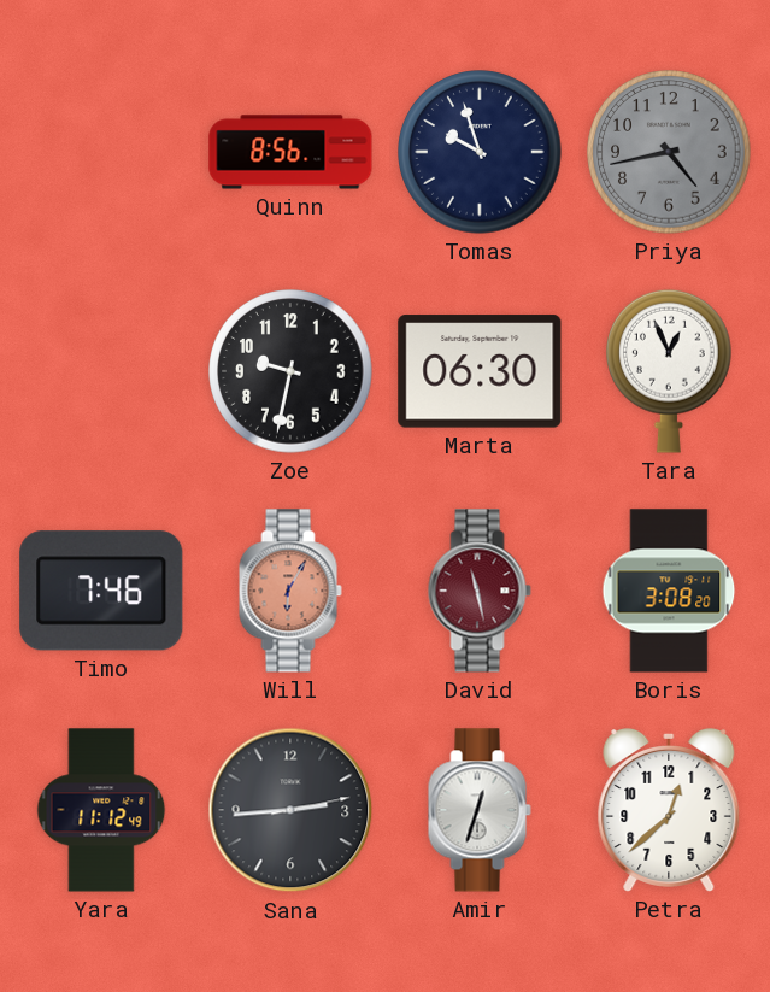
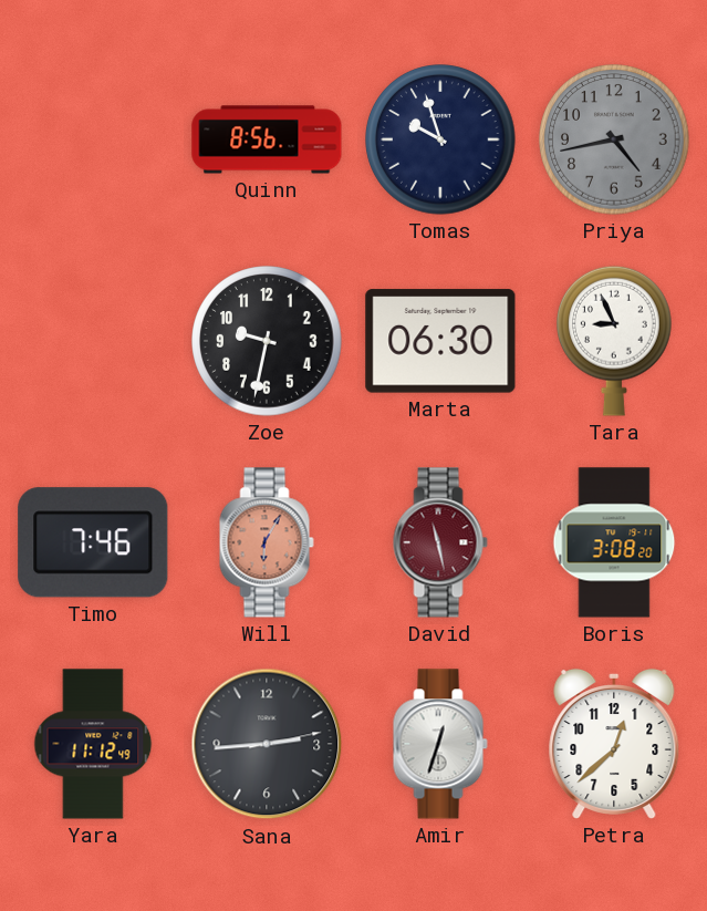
Tara: 12:56 -> 8:56 (615, 341)
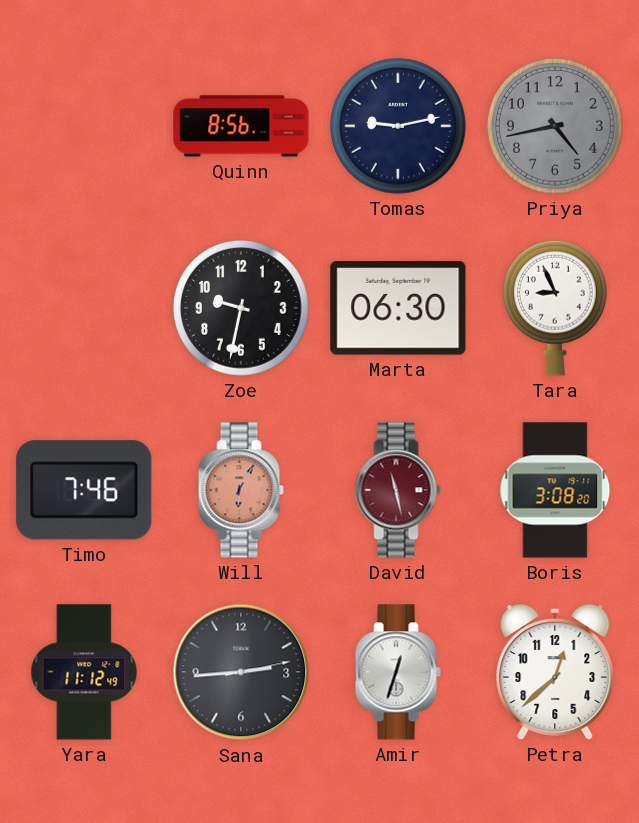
Tomas: 9:57 -> 9:13 (398, 126)
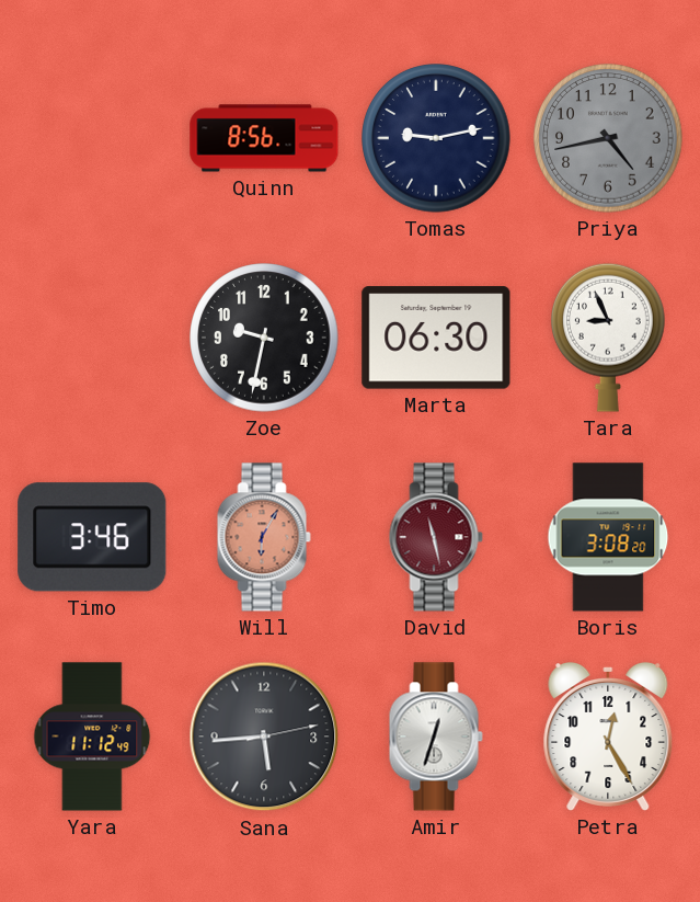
Timo: 7:46 -> 3:46 (92, 537)
Sana: 2:44 -> 5:44 (264, 737)
Petra: 12:38 -> 12:25 (608, 737)
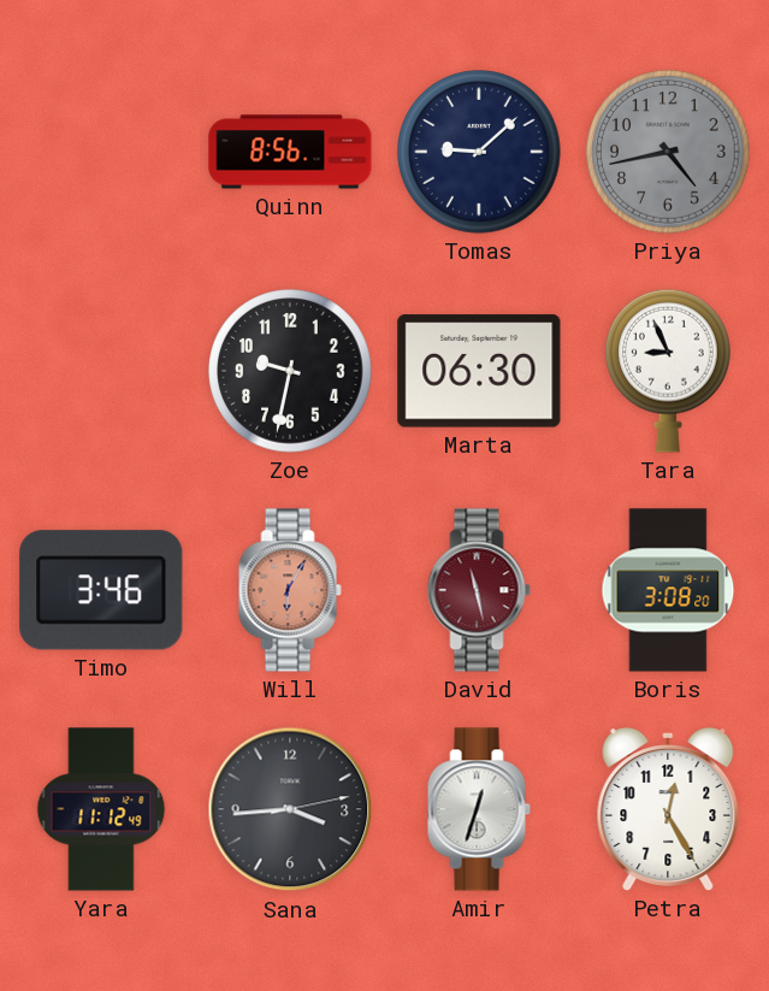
Tomas: 9:13 -> 9:08 (479, 152)
Sana: 5:44 -> 3:44 (290, 809)
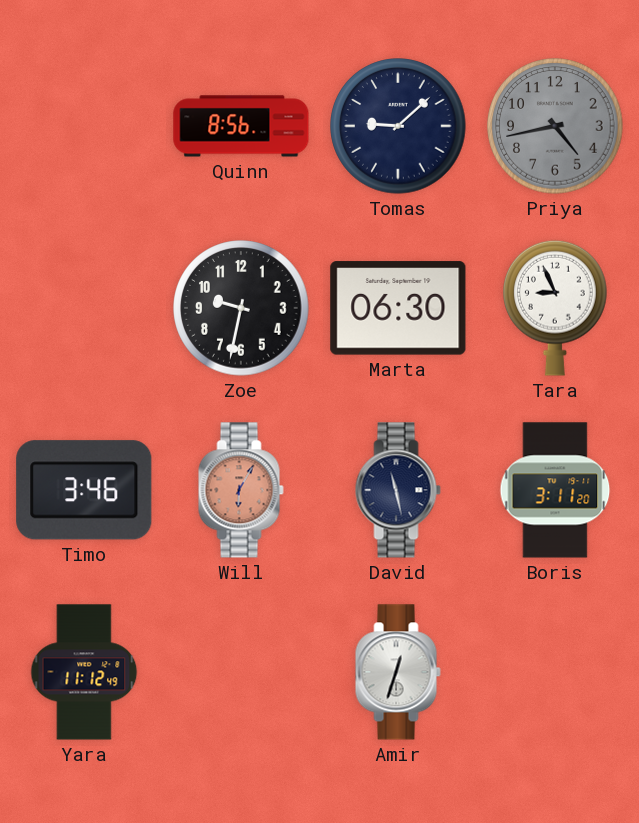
David dial: burgundy -> navy (398, 490)
Boris: 3:08 -> 3:11 (555, 490)
Sana: 3:44 -> none (290, 809)
Petra: 12:25 -> none (668, 809)
